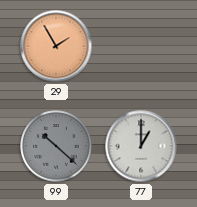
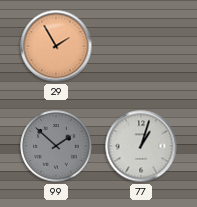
99: 10:22 -> 1:52 (56, 146)
77: 1:00 -> 1:03 (141, 146)
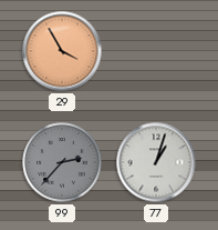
29: 1:55 -> 3:55 (62, 51)
99: 1:52 -> 2:37 (62, 162)
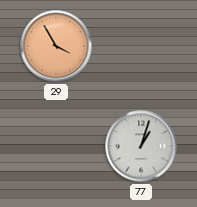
99: 2:37 -> none (62, 162)
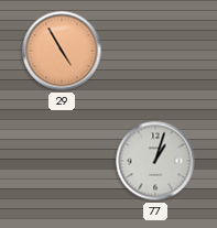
29: 3:55 -> 4:55 (62, 51)
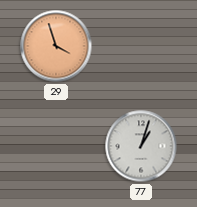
29: 4:55 -> 3:57 (56, 46)
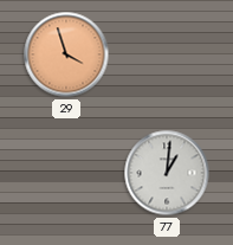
77: 1:03 -> 1:01 (167, 173)
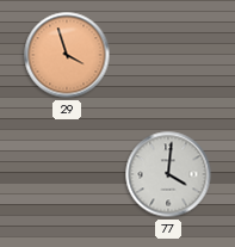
77: 1:01 -> 4:01 (168, 174)
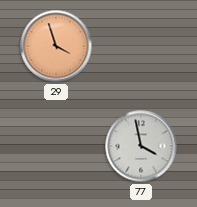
77: 4:01 -> 3:58 (141, 146)
